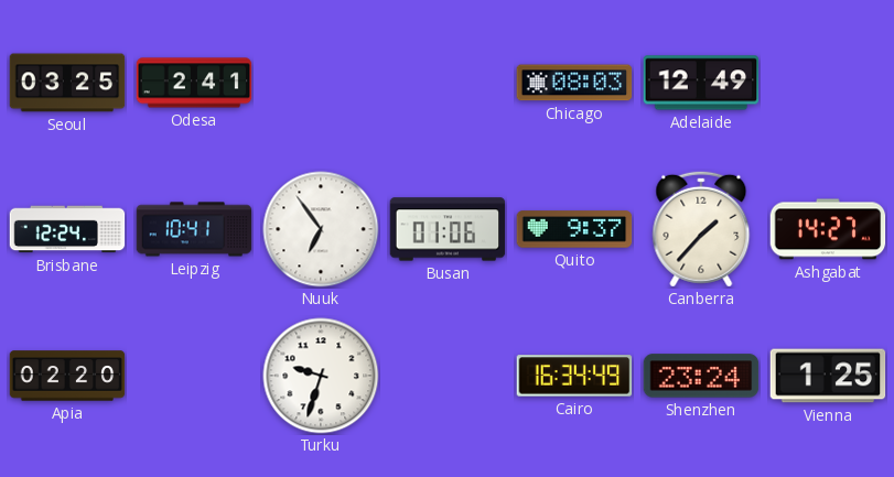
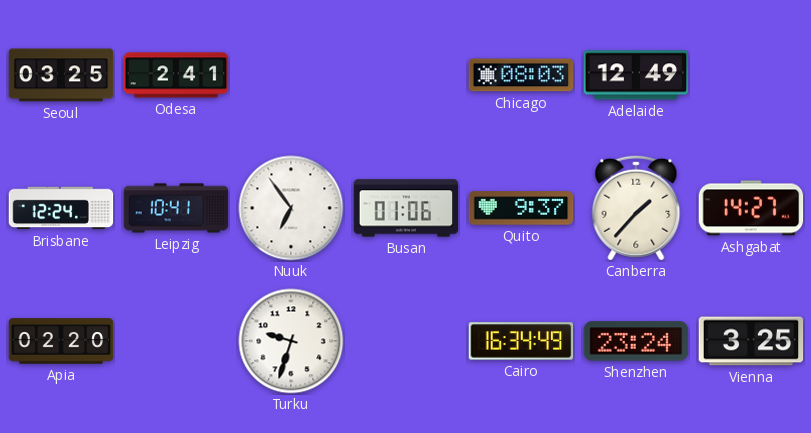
Vienna: 1:25 -> 3:25 (751, 341)
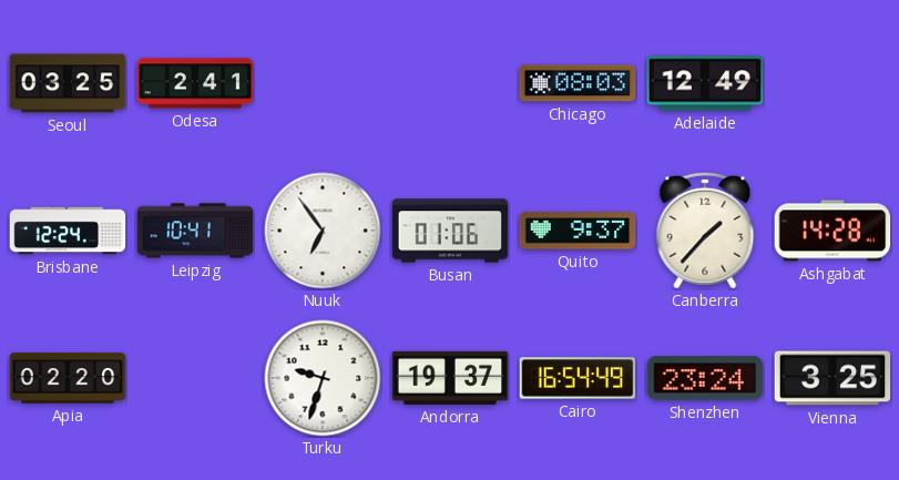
Ashgabat: 14:27 -> 14:28 (832, 231)
Andorra: none -> 19:37 (450, 378)
Cairo: 16:34 -> 16:54 (578, 378)
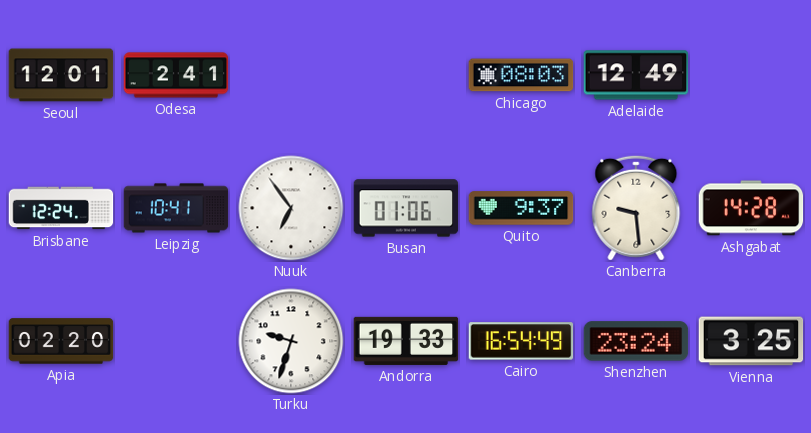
Seoul: 03:25 -> 12:01 (61, 75)
Canberra: 1:37 -> 9:29 (636, 208)
Andorra: 19:37 -> 19:33 (406, 341)
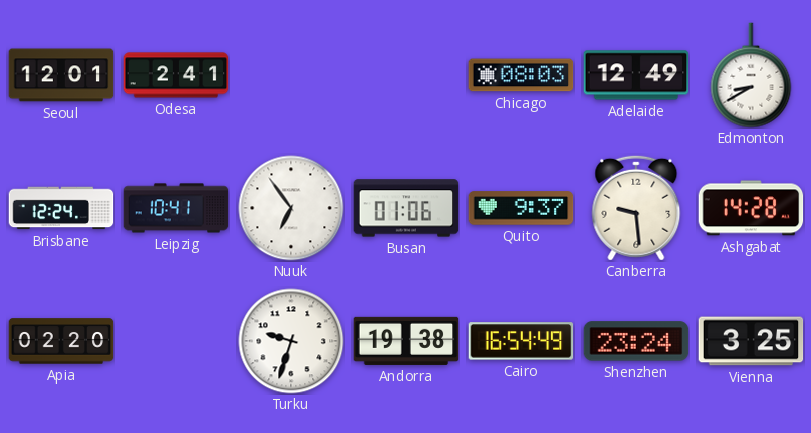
Edmonton: none -> 8:40 (751, 75)
Andorra: 19:33 -> 19:38 (406, 341)
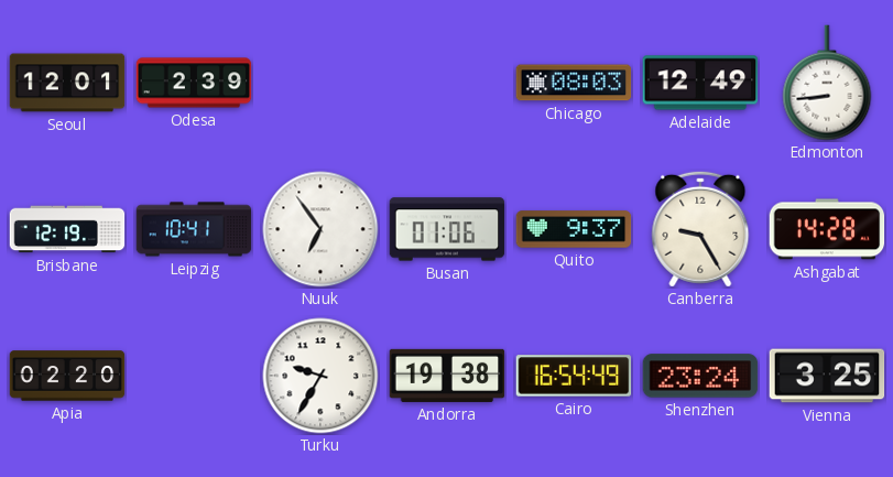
Odesa: 2:41 -> 2:39 (194, 83)
Edmonton: 8:40 -> 8:44 (827, 83)
Brisbane: 12:24 -> 12:19 (67, 229)
Canberra: 9:29 -> 9:25 (700, 229)
Turku: 9:33 -> 9:35 (320, 376)
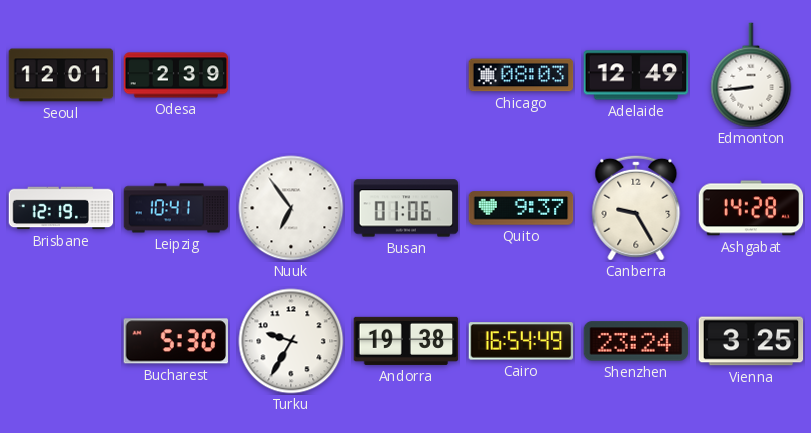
Apia: 02:20 -> none (67, 376)
Bucharest: none -> 5:30 (175, 341)
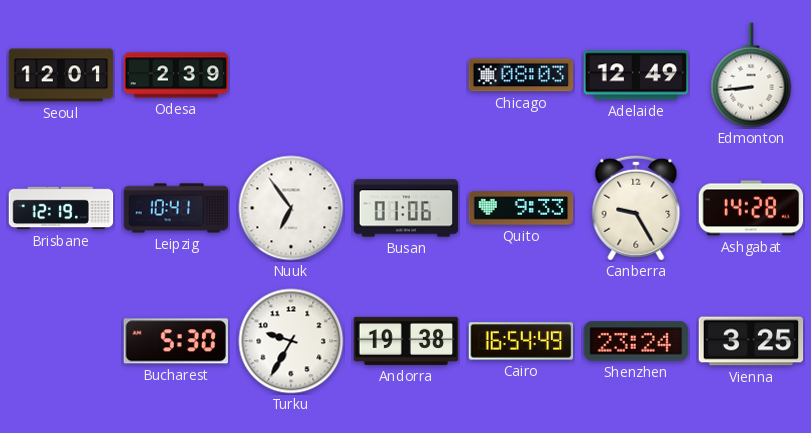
Quito: 9:37 -> 9:33 (521, 208)
